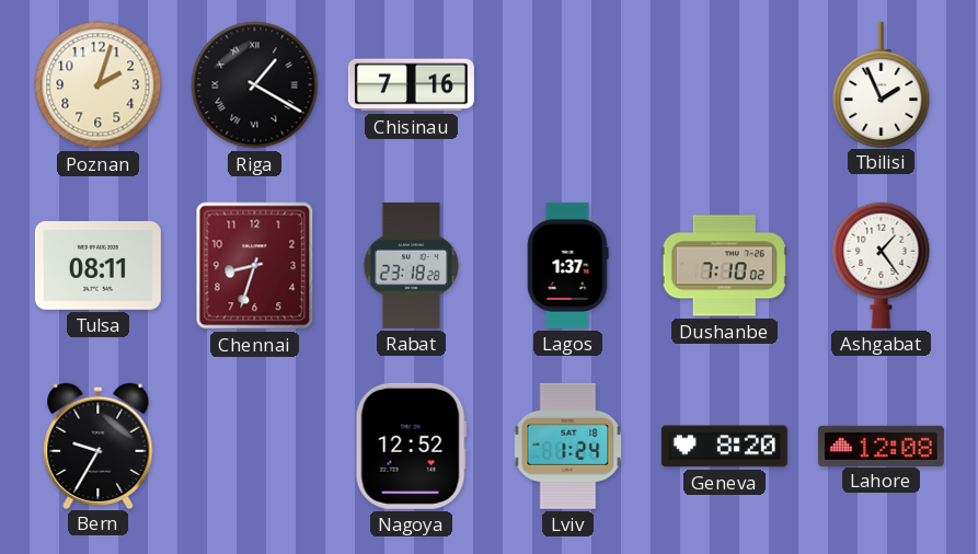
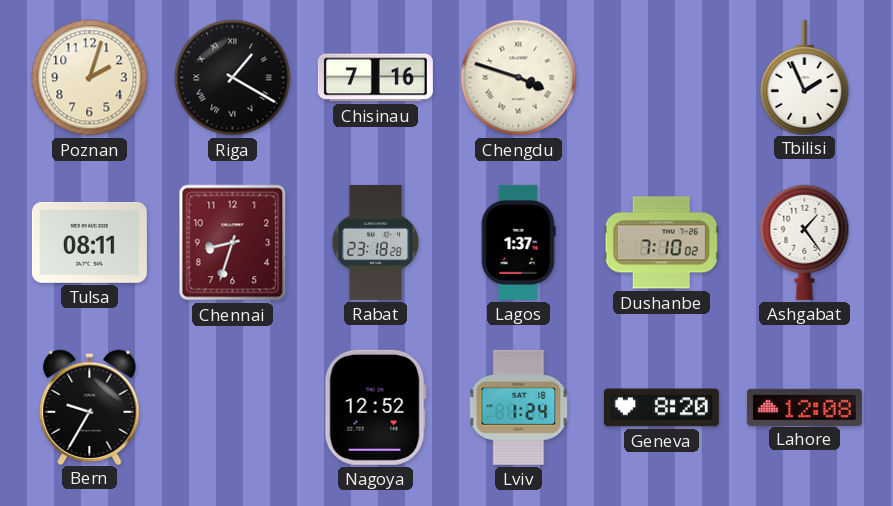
Chengdu: none -> 3:48 (519, 78)
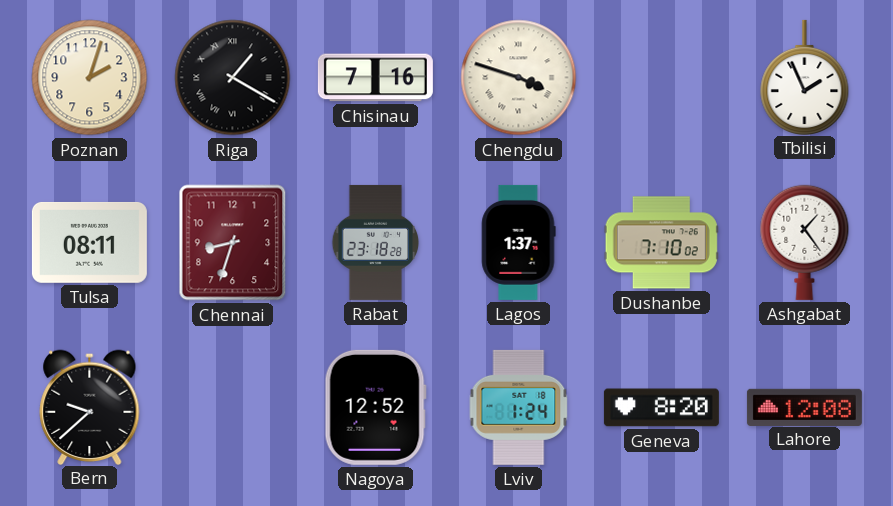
Bern: 9:35 -> 9:38 (90, 407)
